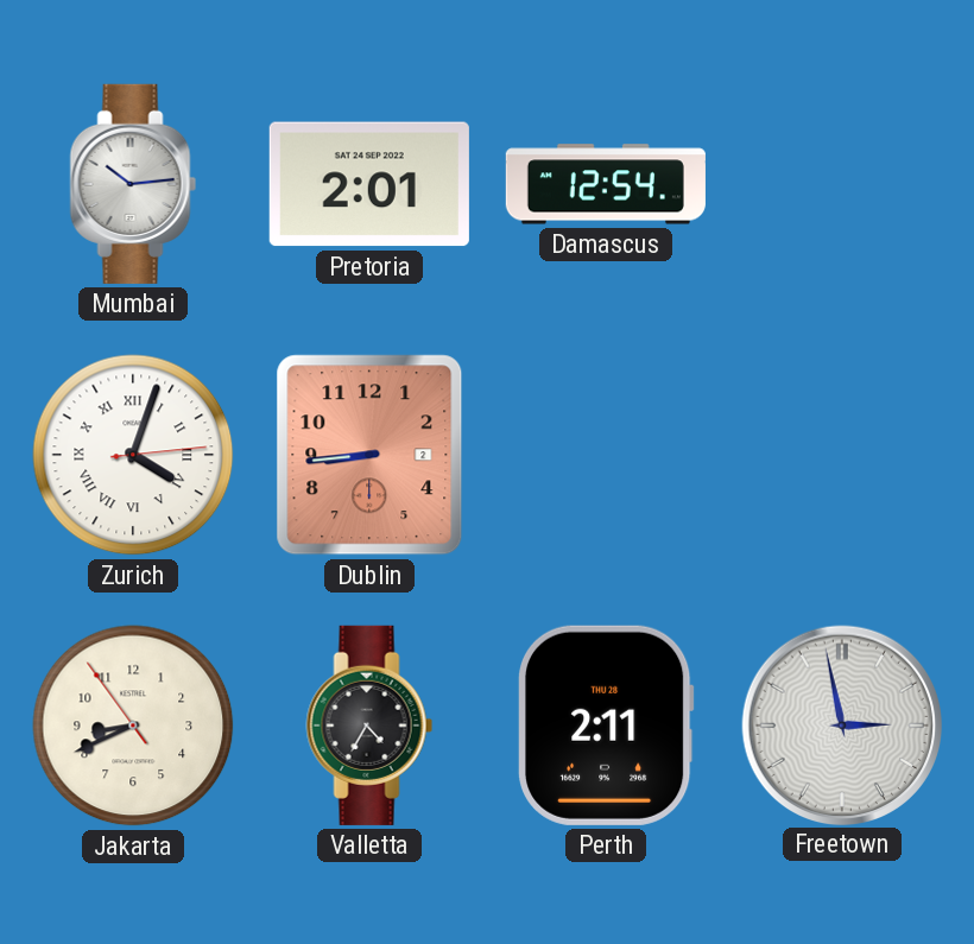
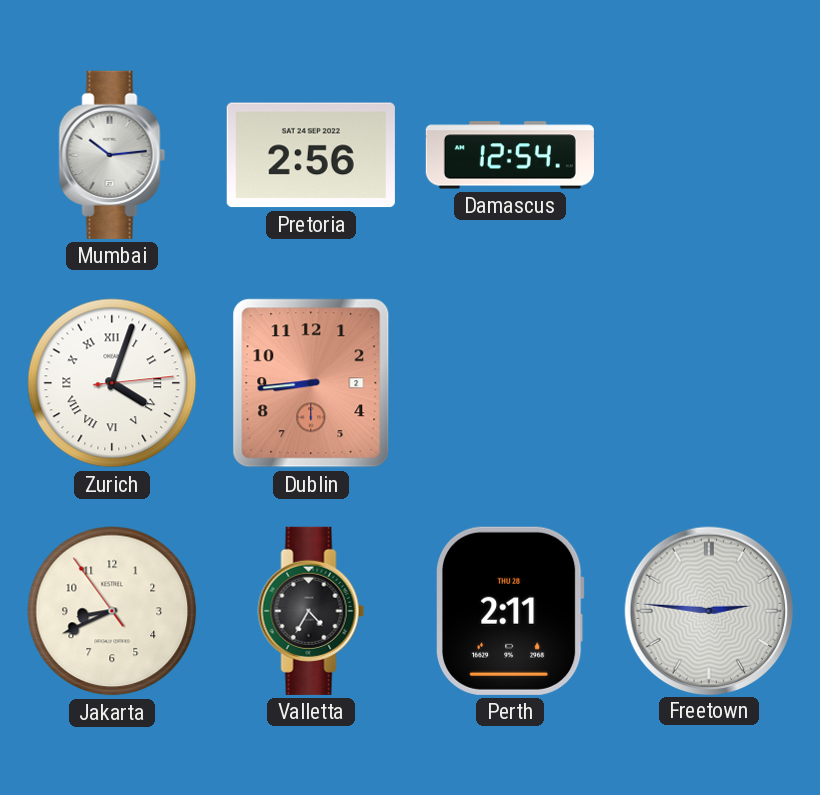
Pretoria: 2:01 -> 2:56 (311, 155)
Freetown: 2:58 -> 2:46 (708, 610)
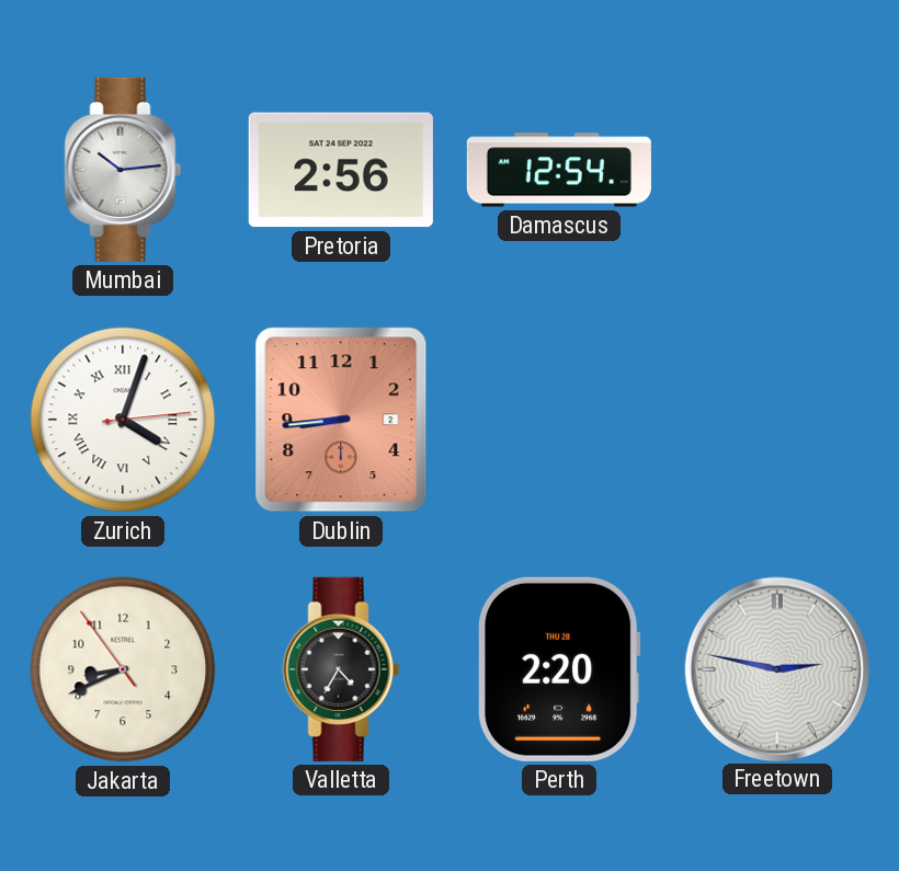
Perth: 2:11 -> 2:20 (560, 669)
Freetown: 2:46 -> 2:47 (776, 668)
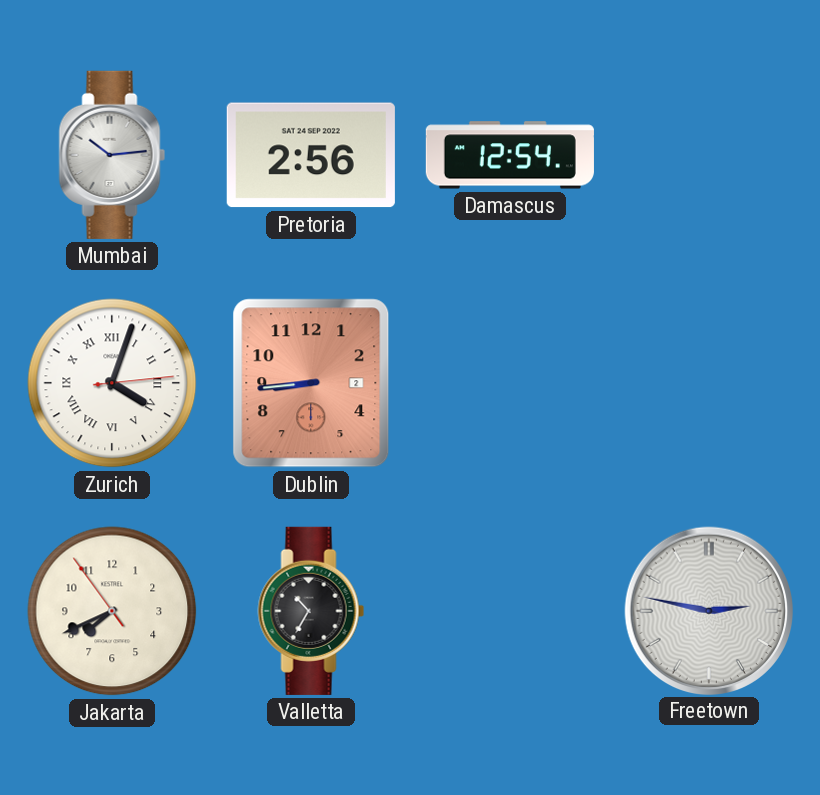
Jakarta: 8:40 -> 7:40 (112, 611)
Valletta: 4:35 -> 10:35 (311, 611)
Perth: 2:20 -> none (560, 669)
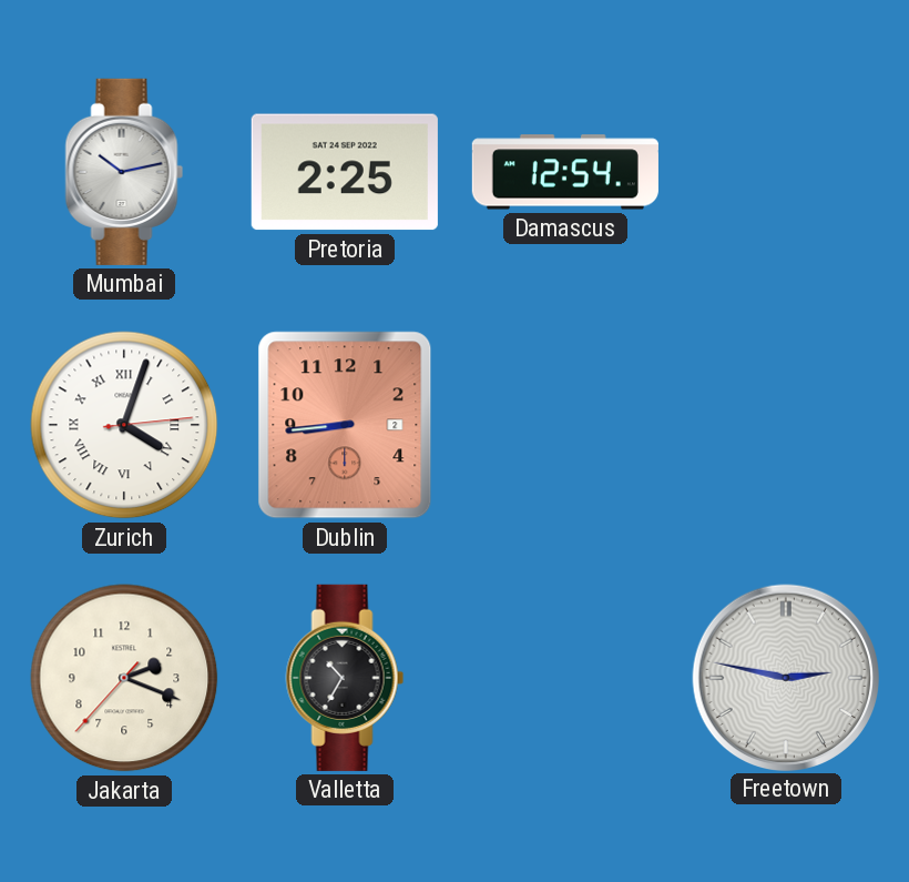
Mumbai: 10:14 -> 10:13 (124, 172)
Pretoria: 2:56 -> 2:25 (345, 172)
Jakarta: 7:40 -> 2:18 (124, 678)
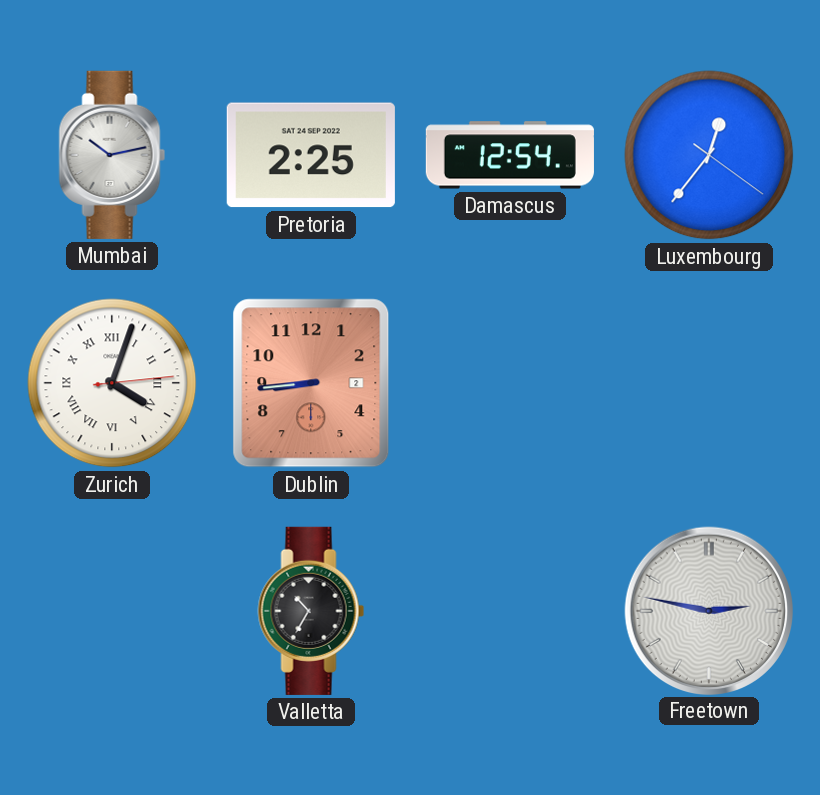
Luxembourg: none -> 12:36 (709, 155)
Jakarta: 2:18 -> none (124, 678)
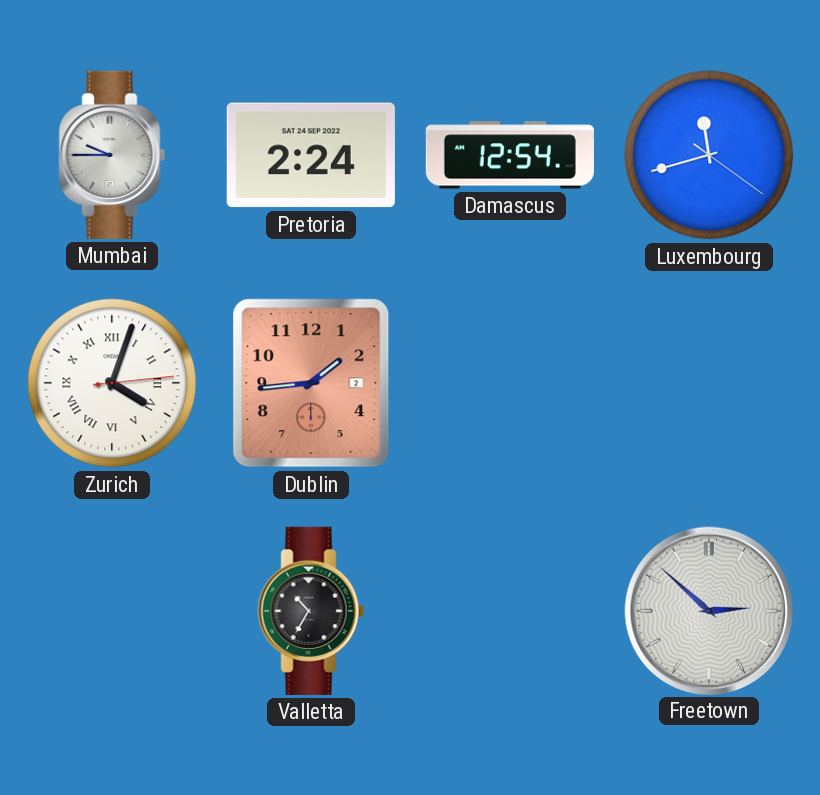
Mumbai: 10:13 -> 9:45 (112, 155)
Pretoria: 2:25 -> 2:24 (311, 155)
Luxembourg: 12:36 -> 11:42 (709, 155)
Dublin: 8:44 -> 1:44 (311, 383)
Freetown: 2:47 -> 2:52 (708, 610)
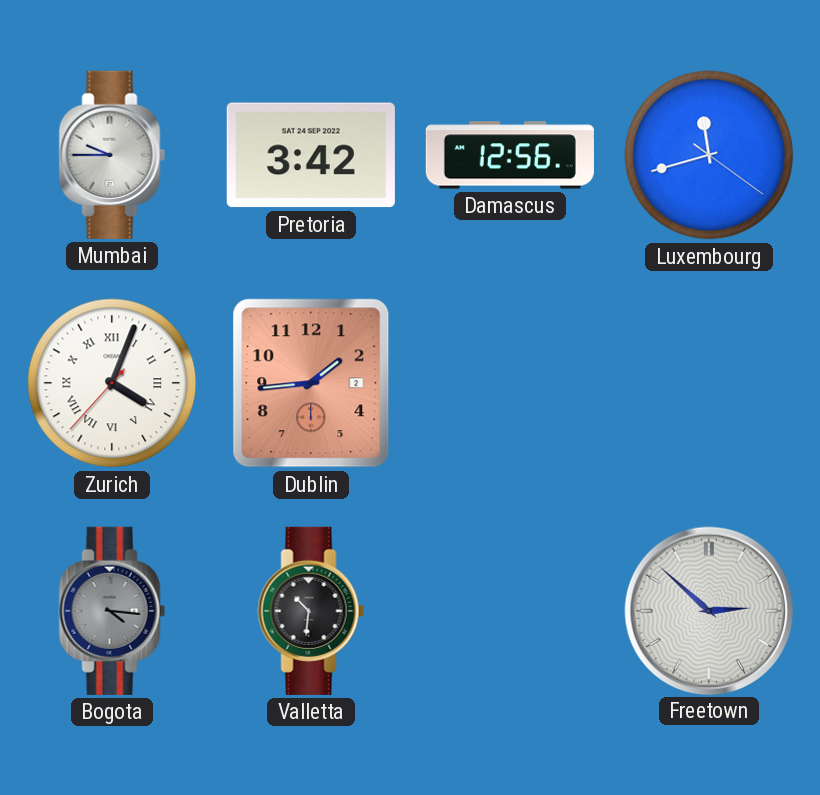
Pretoria: 2:24 -> 3:42 (311, 155)
Damascus: 12:54 -> 12:56 (510, 155)
Zurich: 4:03:14 -> 4:03:37 (112, 383)
Bogota: none -> 4:16 (112, 611)
Valletta: 10:35 -> 10:31 (311, 611)
